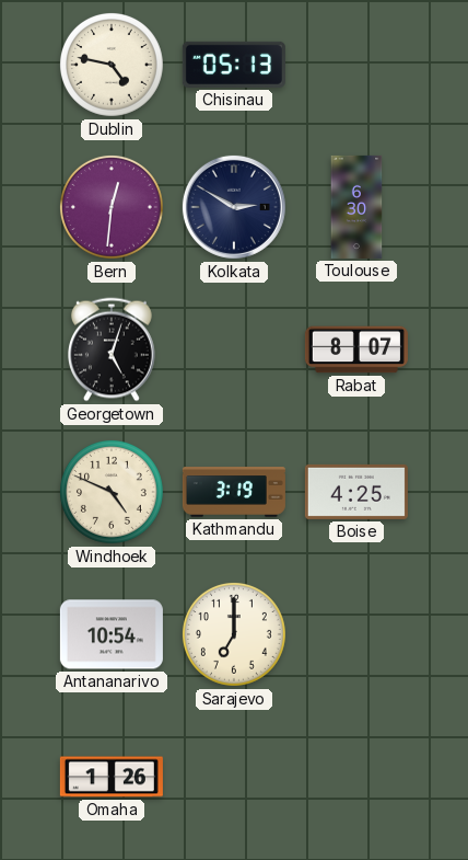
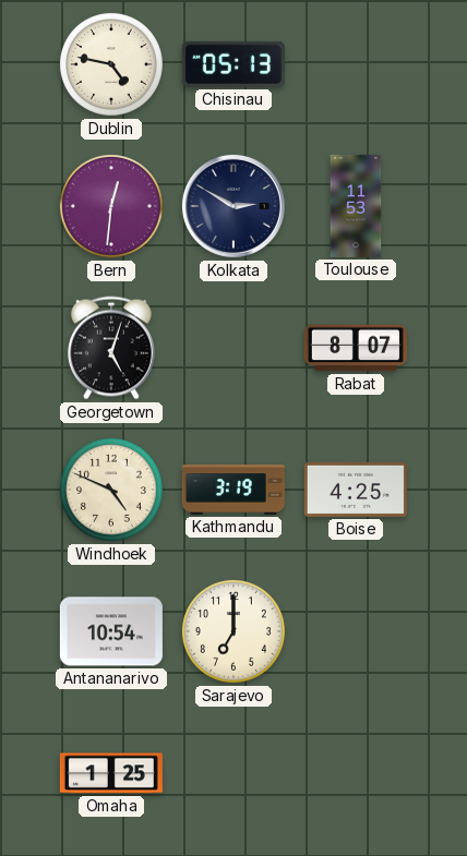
Toulouse: 6:30 -> 11:53 (356, 206)
Omaha: 1:26 -> 1:25 (111, 773)
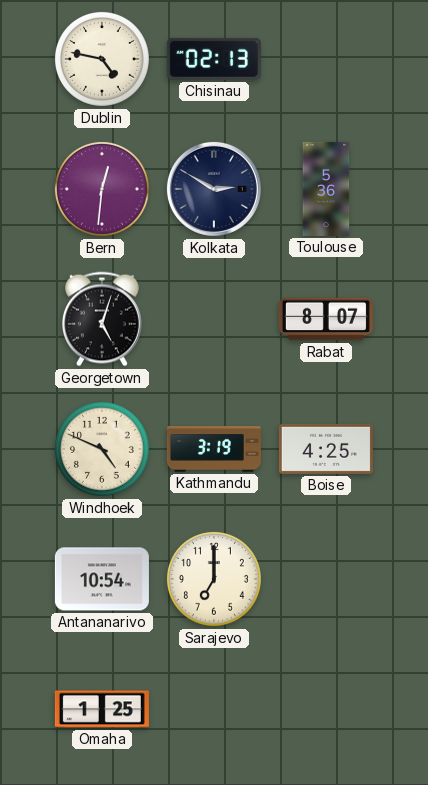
Chisinau: 05:13 -> 02:13 (214, 59)
Toulouse: 11:53 -> 5:36 (326, 189)
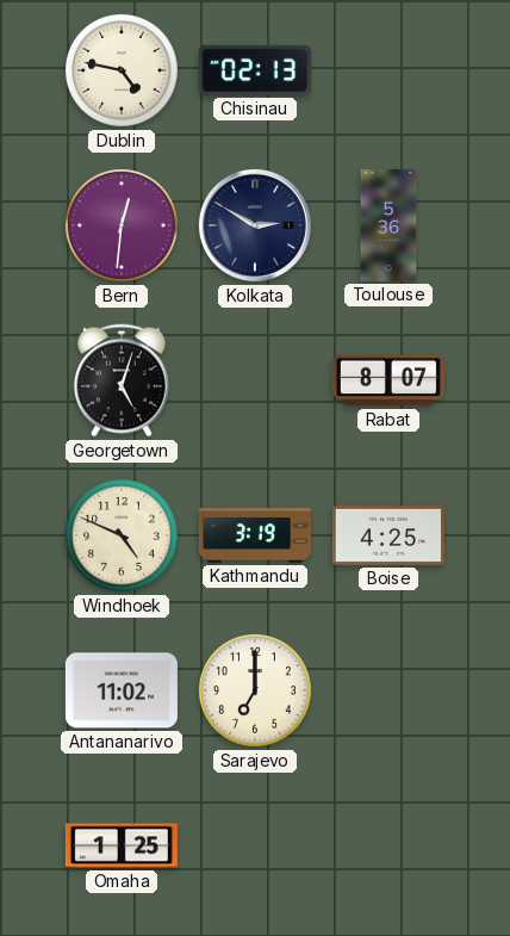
Antananarivo: 10:54 -> 11:02 (122, 690)
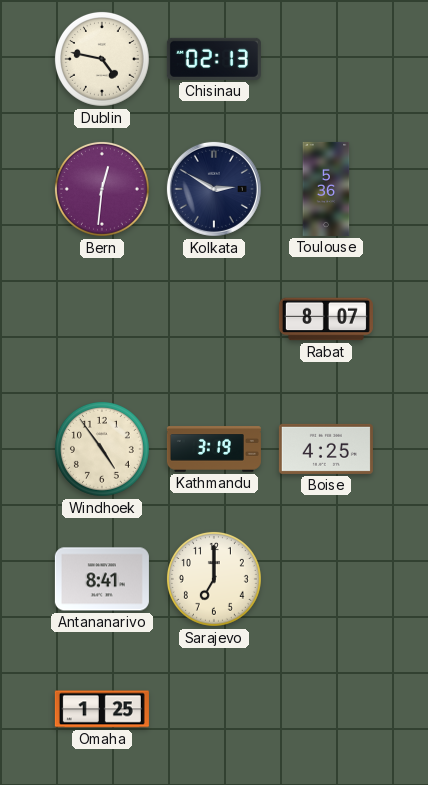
Georgetown: 5:03 -> none (122, 380)
Windhoek: 4:49 -> 4:54 (102, 449)
Antananarivo: 11:02 -> 8:41 (102, 579)
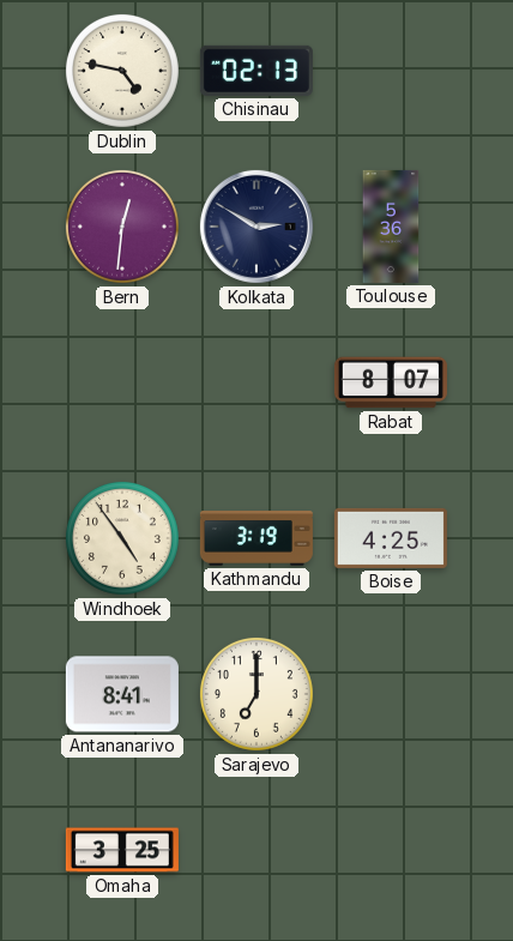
Omaha: 1:25 -> 3:25 (122, 850)
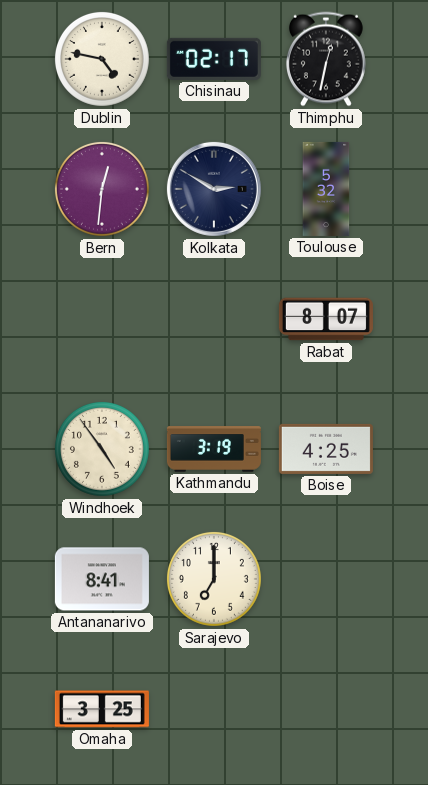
Chisinau: 02:13 -> 02:17 (214, 59)
Thimphu: none -> 12:32 (326, 59)
Toulouse: 5:36 -> 5:32 (326, 189)
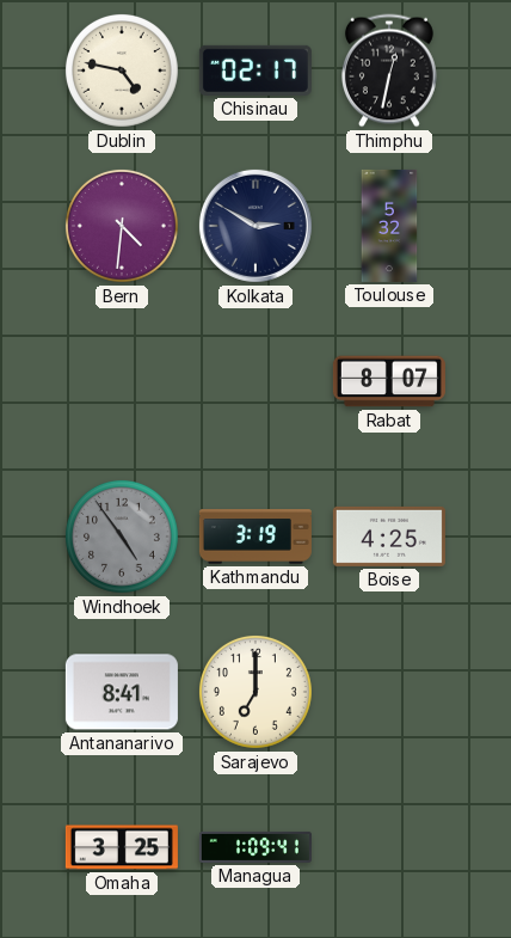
Bern: 12:31 -> 4:31 (122, 226)
Windhoek dial: cream -> grey (122, 537)
Managua: none -> 1:09 (255, 847)
